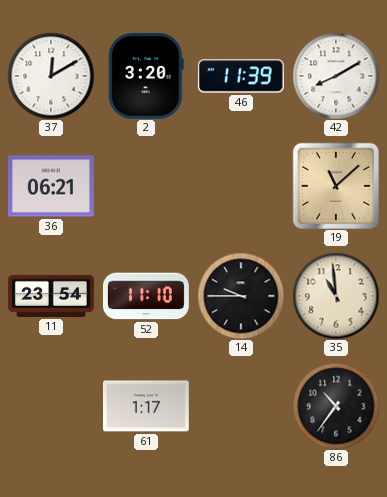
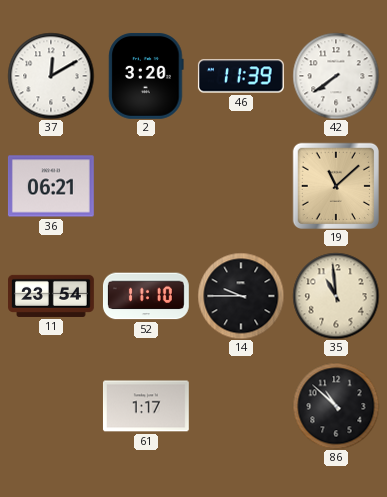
42: 8:10 -> 7:39 (336, 76)
86: 10:36 -> 10:52 (336, 406)
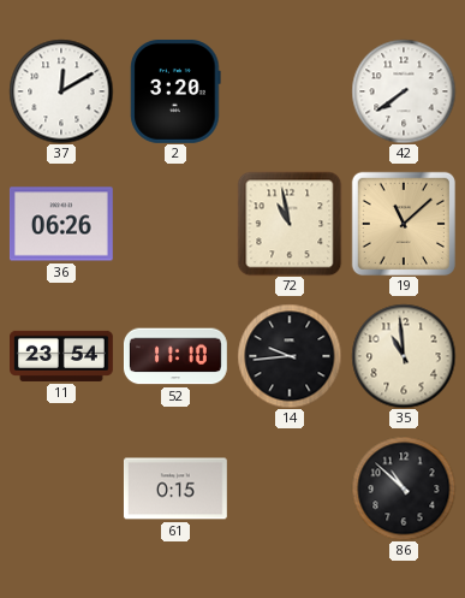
46: 11:39 -> none (241, 76)
36: 06:21 -> 06:26 (61, 224)
72: none -> 10:58 (290, 224)
14: 9:45 -> 9:44 (290, 356)
61: 1:17 -> 0:15 (175, 489)
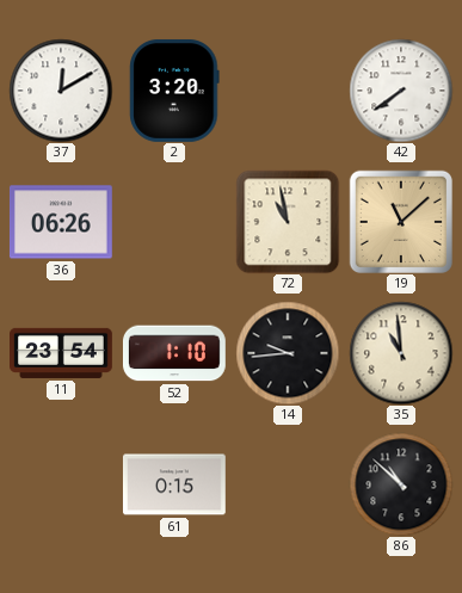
52: 11:10 -> 1:10 (174, 353)
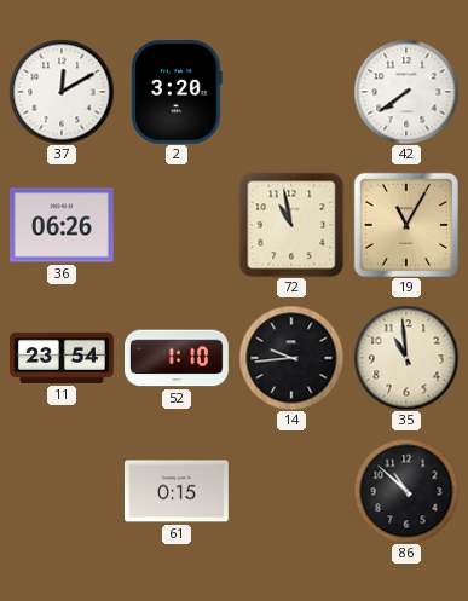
19: 11:08 -> 11:05 (405, 224)
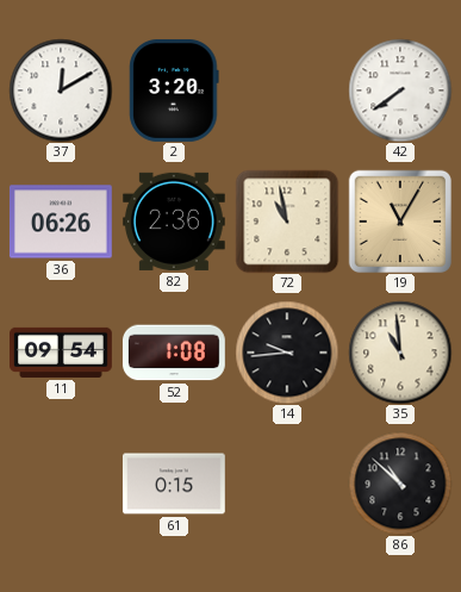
82: none -> 2:36 (174, 222)
11: 23:54 -> 09:54 (62, 353)
52: 1:10 -> 1:08 (174, 353)
